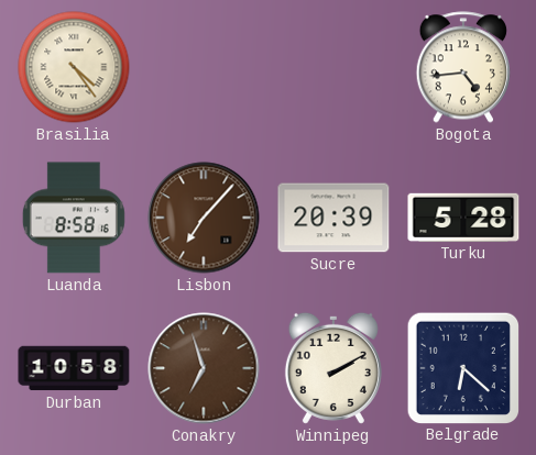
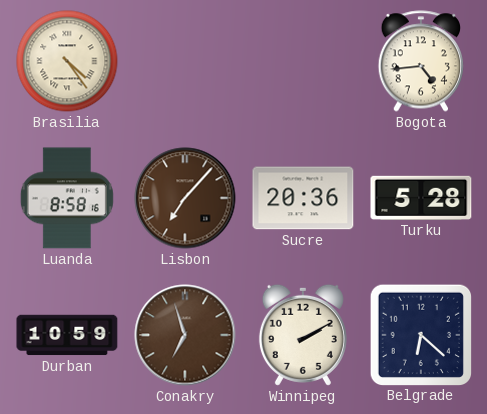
Sucre: 20:39 -> 20:36 (303, 198)
Durban: 10:58 -> 10:59 (67, 335)
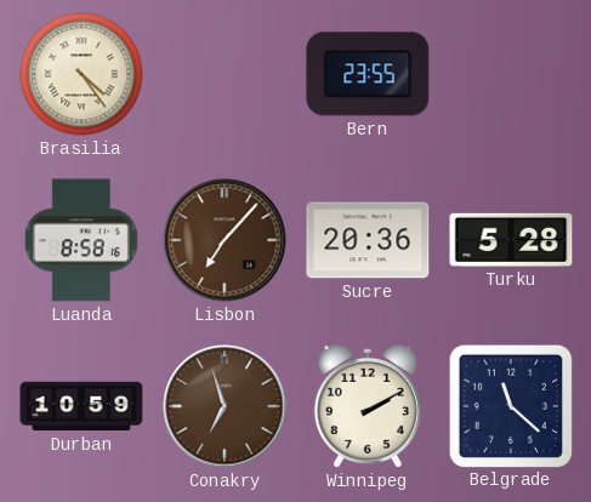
Bern: none -> 23:55 (368, 74)
Bogota: 4:44 -> none (421, 61)
Belgrade: 6:22 -> 11:22 (510, 405)
